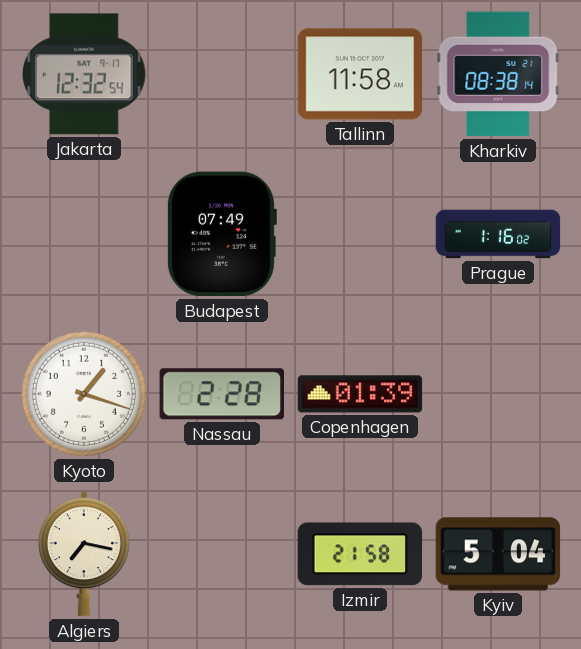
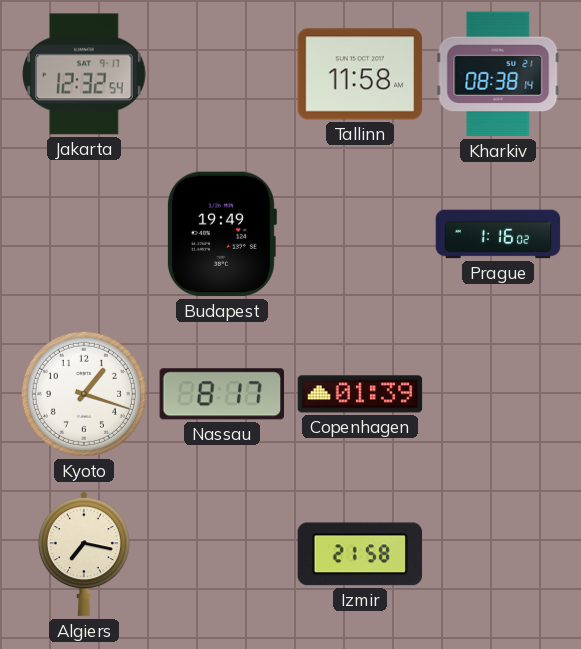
Budapest: 07:49 -> 19:49 (221, 234)
Nassau: 2:28 -> 8:17 (221, 394)
Kyiv: 5:04 -> none (498, 554)
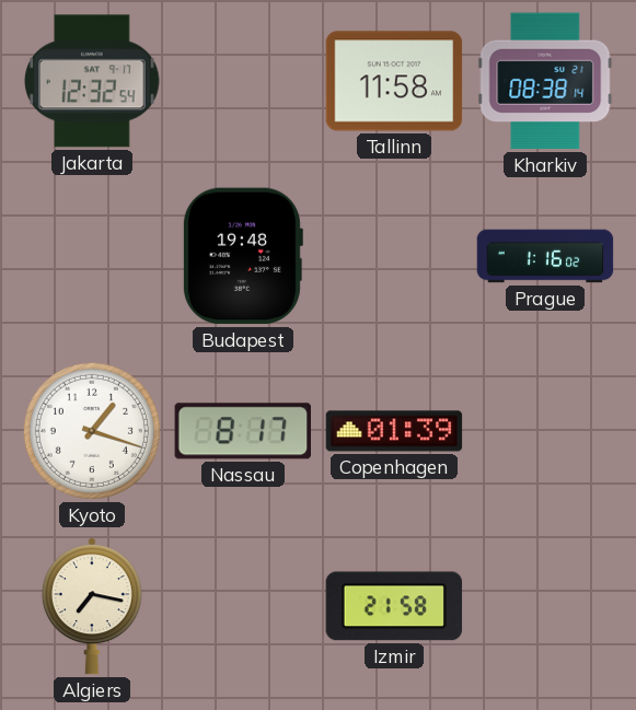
Budapest: 19:49 -> 19:48 (242, 256)
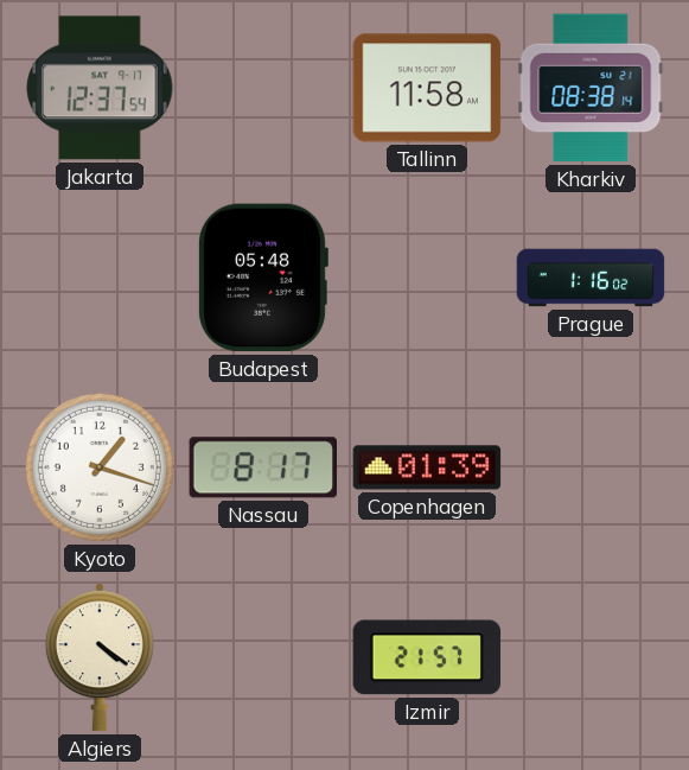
Jakarta: 12:32 -> 12:37 (100, 88)
Budapest: 19:48 -> 05:48 (262, 278)
Algiers: 7:17 -> 4:21 (100, 657)
Izmir: 21:58 -> 21:57 (427, 657)
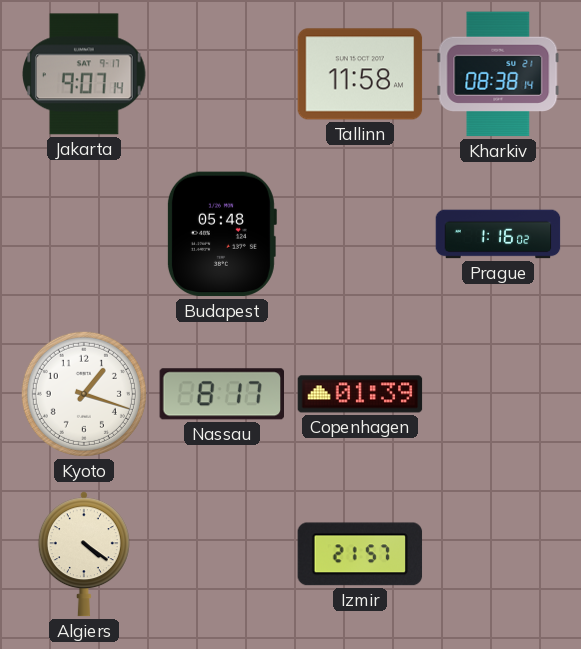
Jakarta: 12:37 -> 9:07 (84, 74)
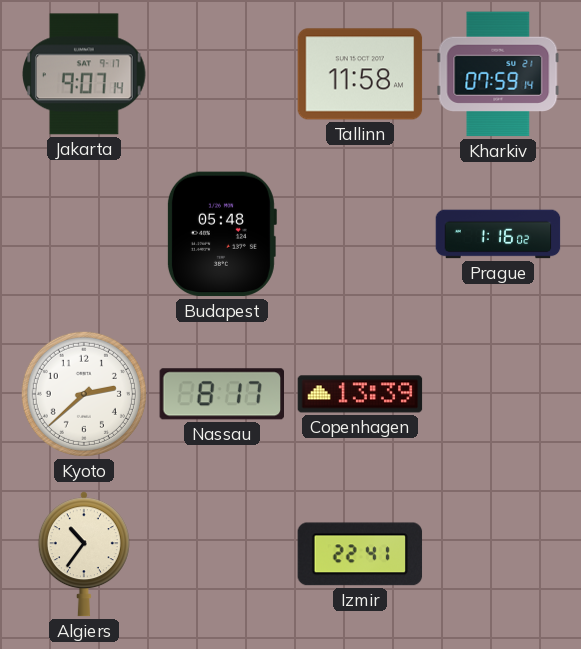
Kharkiv: 08:38 -> 07:59 (498, 74)
Kyoto: 1:18 -> 2:38 (84, 394)
Copenhagen: 01:39 -> 13:39 (360, 394)
Algiers: 4:21 -> 10:36 (84, 554)
Izmir: 21:57 -> 22:41 (360, 554)
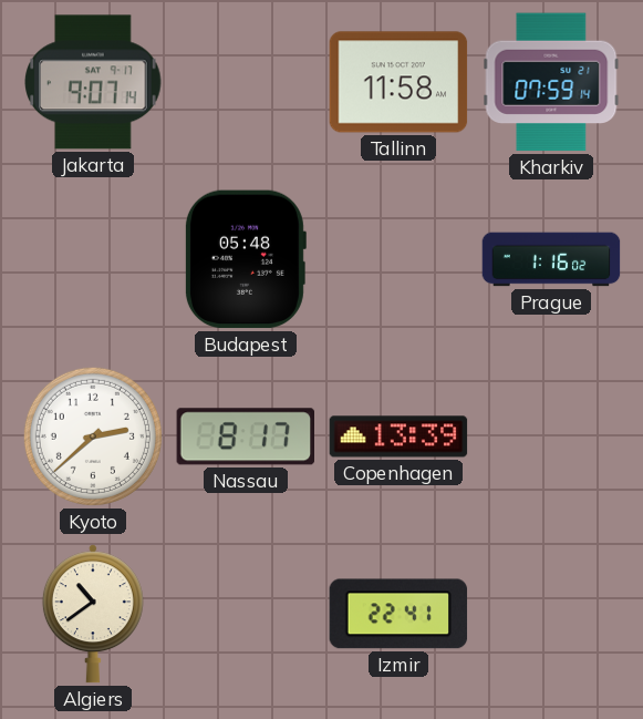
Algiers: 10:36 -> 10:39 (93, 614)
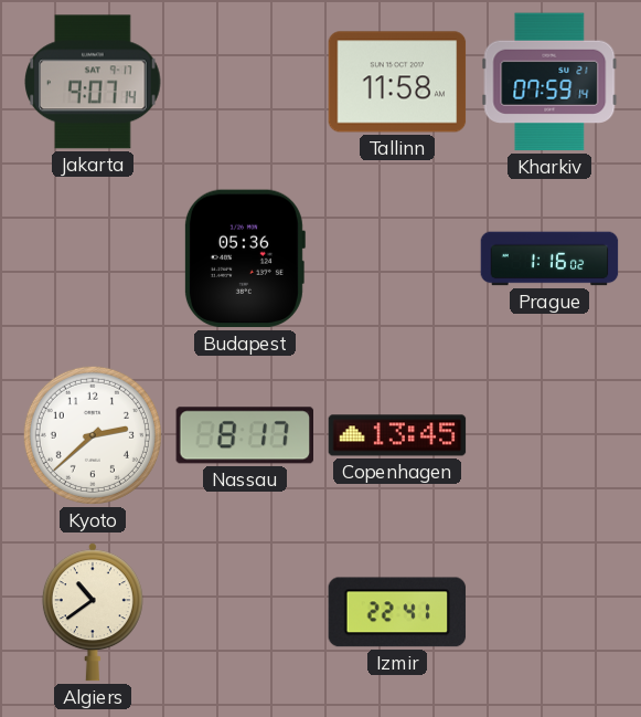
Budapest: 05:48 -> 05:36 (244, 259)
Copenhagen: 13:39 -> 13:45 (397, 435)
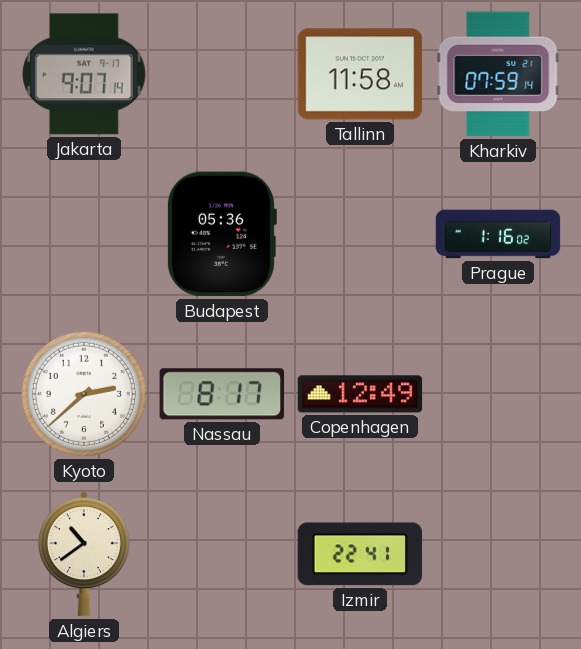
Copenhagen: 13:45 -> 12:49 (360, 394)
